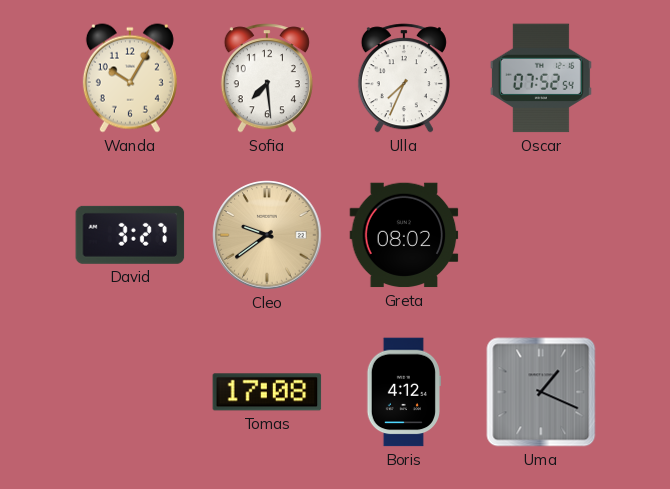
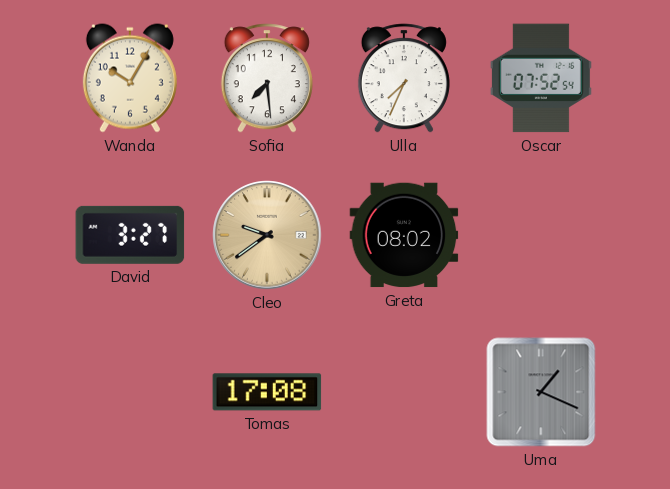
Boris: 4:12 -> none (403, 392)
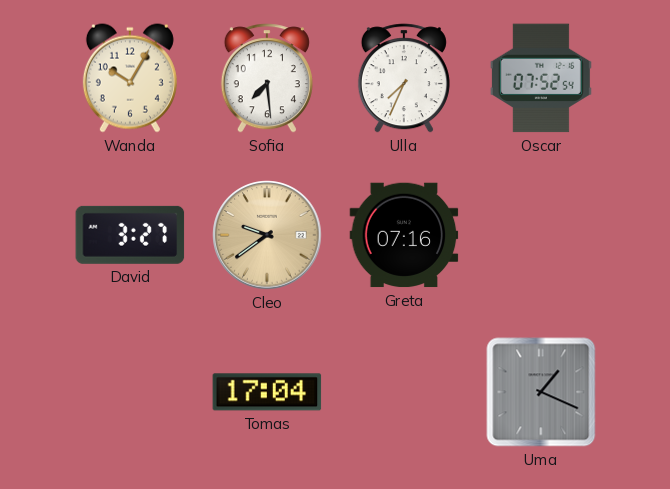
Greta: 08:02 -> 07:16 (404, 235)
Tomas: 17:08 -> 17:04 (267, 392)
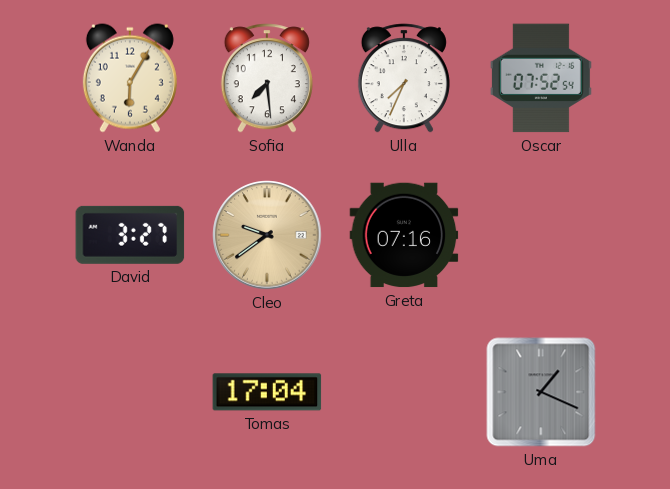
Wanda: 10:05 -> 6:05 (130, 78)
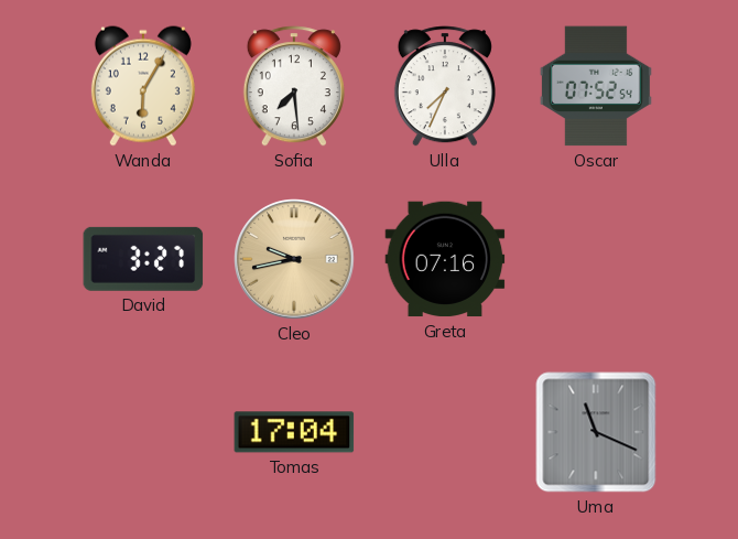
Cleo: 9:39 -> 9:43 (294, 259)
Uma: 1:19 -> 11:19 (596, 432)
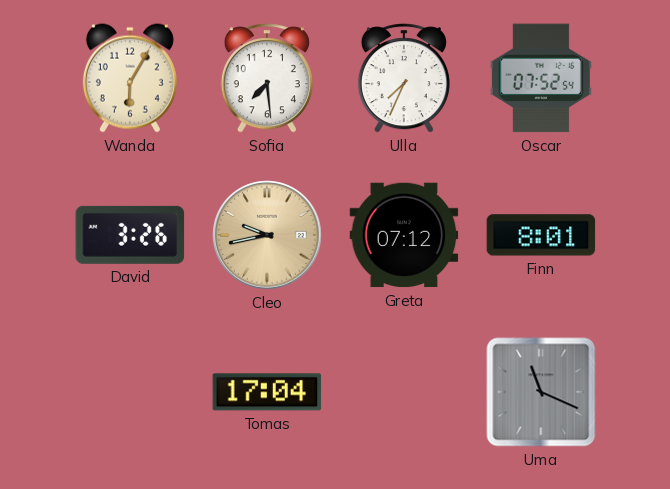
David: 3:27 -> 3:26 (130, 235)
Greta: 07:16 -> 07:12 (404, 235)
Finn: none -> 8:01 (541, 235)
